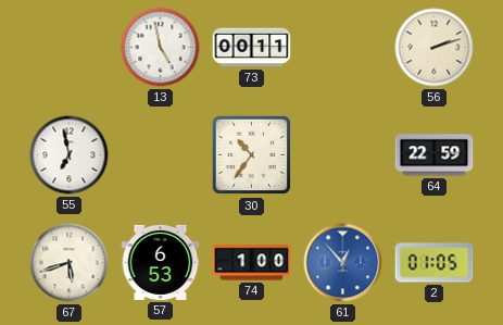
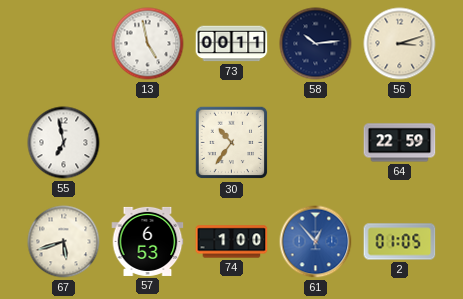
58: none -> 10:14 (316, 44)
56: 2:12 -> 3:12 (400, 44)
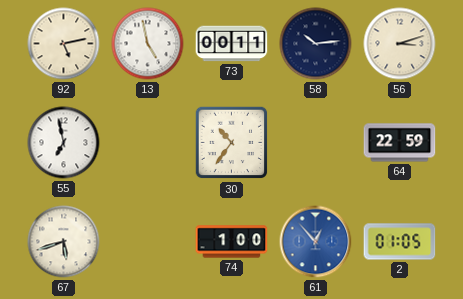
92: none -> 5:13 (64, 44)
57: 6:53 -> none (148, 241)
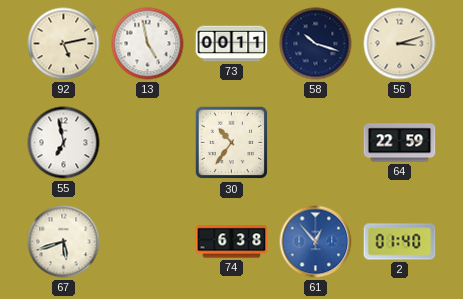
58: 10:14 -> 10:18 (316, 44)
74: 1:00 -> 6:38 (232, 242)
2: 01:05 -> 01:40 (400, 242)
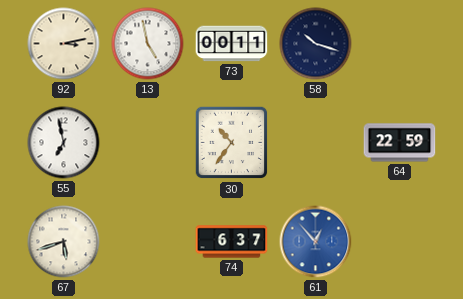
92: 5:13 -> 3:13 (64, 44)
56: 3:12 -> none (400, 44)
74: 6:38 -> 6:37 (232, 242)
2: 01:40 -> none (400, 242)
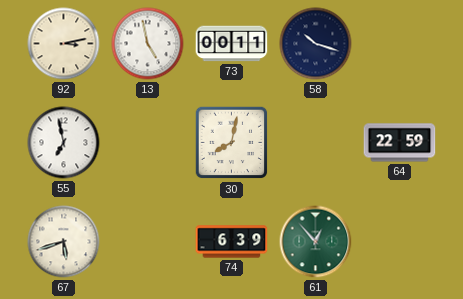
30: 10:36 -> 8:02 (232, 143)
74: 6:37 -> 6:39 (232, 242)
61 dial: blue -> green (316, 242)
